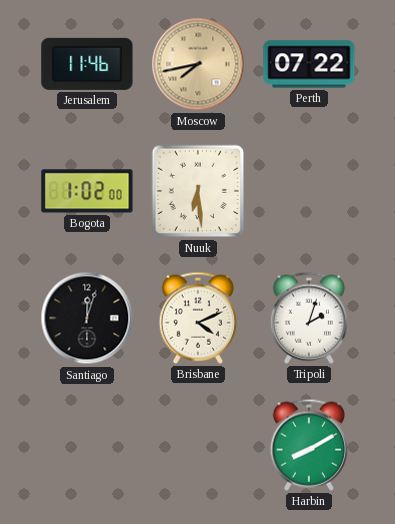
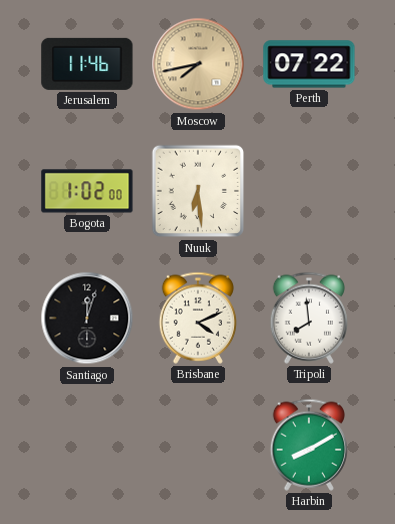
Tripoli: 2:03 -> 7:59 (309, 318)
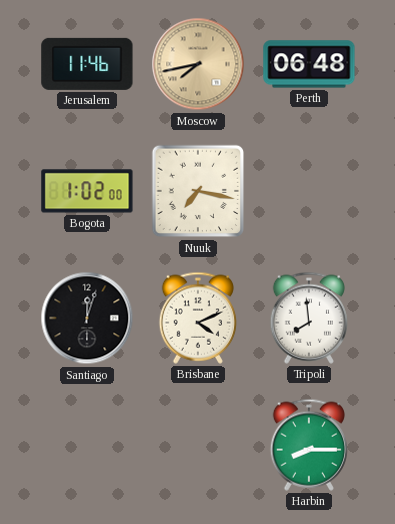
Perth: 07:22 -> 06:48 (309, 64)
Nuuk: 6:29 -> 7:17 (198, 191)
Harbin: 8:10 -> 8:15 (309, 445)
